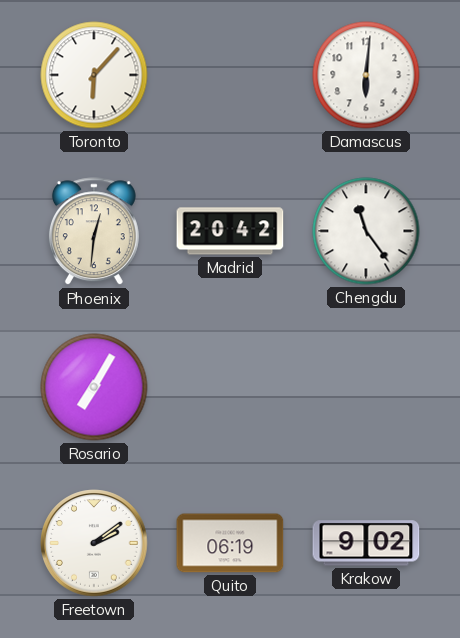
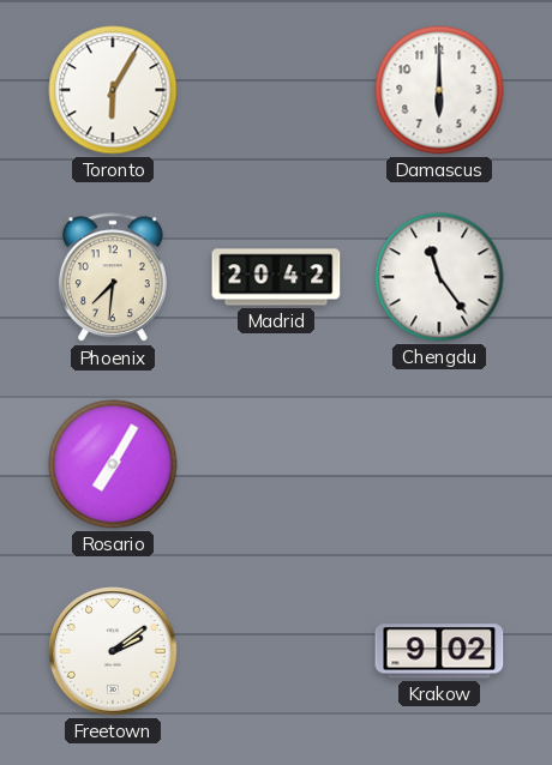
Toronto: 6:07 -> 6:05 (113, 90)
Damascus: 6:01 -> 6:00 (439, 90)
Phoenix: 12:31 -> 7:31 (113, 278)
Quito: 06:19 -> none (230, 543)
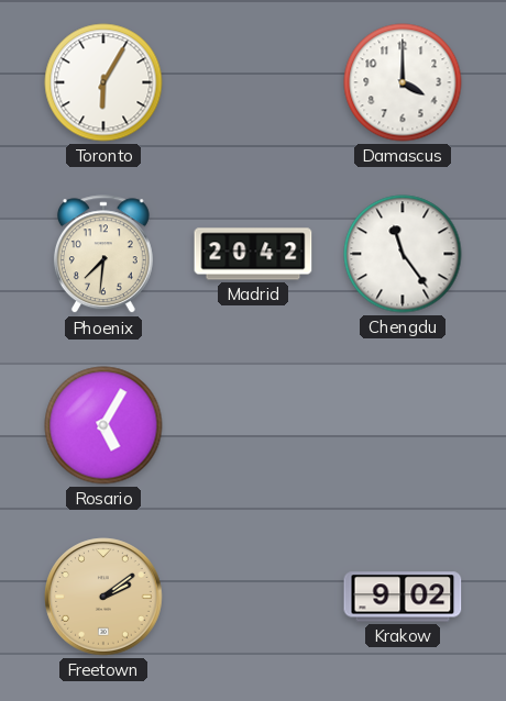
Damascus: 6:00 -> 4:00 (403, 82)
Rosario: 7:05 -> 5:05 (103, 425)
Freetown dial: white -> champagne (103, 597)
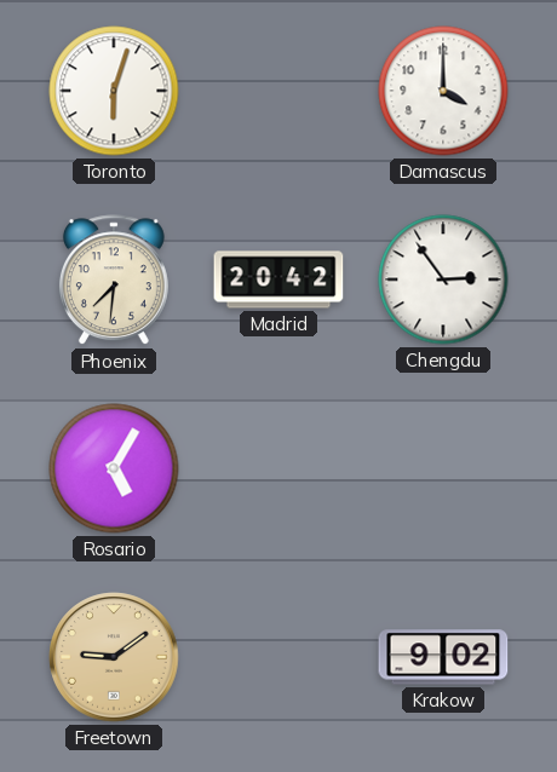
Toronto: 6:05 -> 6:03 (114, 91)
Chengdu: 11:24 -> 2:54 (443, 280)
Freetown: 2:09 -> 9:09 (114, 657)
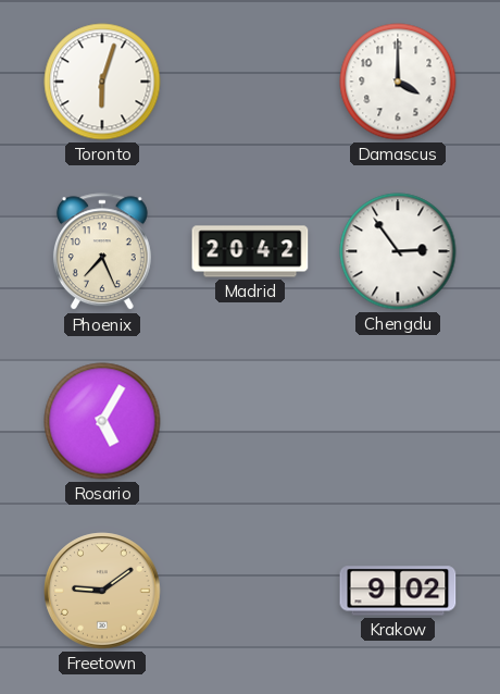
Phoenix: 7:31 -> 7:26 (102, 252)
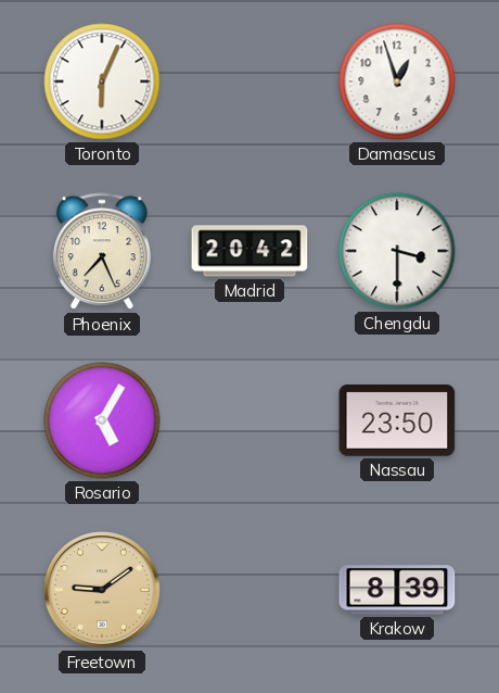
Toronto: 6:03 -> 6:04 (102, 81)
Damascus: 4:00 -> 12:57 (397, 81)
Chengdu: 2:54 -> 3:30 (397, 251)
Nassau: none -> 23:50 (397, 421)
Krakow: 9:02 -> 8:39 (397, 590)
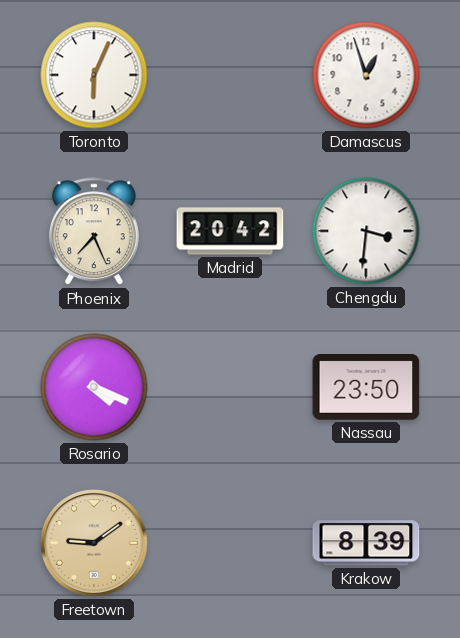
Chengdu: 3:30 -> 3:31 (366, 231)
Rosario: 5:05 -> 4:19 (94, 387)
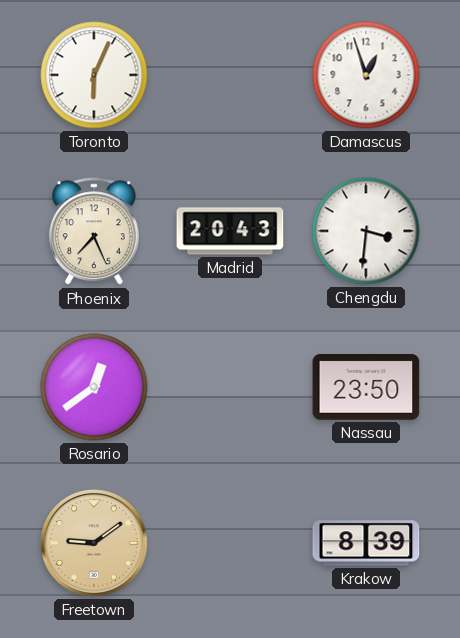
Madrid: 20:42 -> 20:43 (230, 231)
Rosario: 4:19 -> 12:39 (94, 387)
